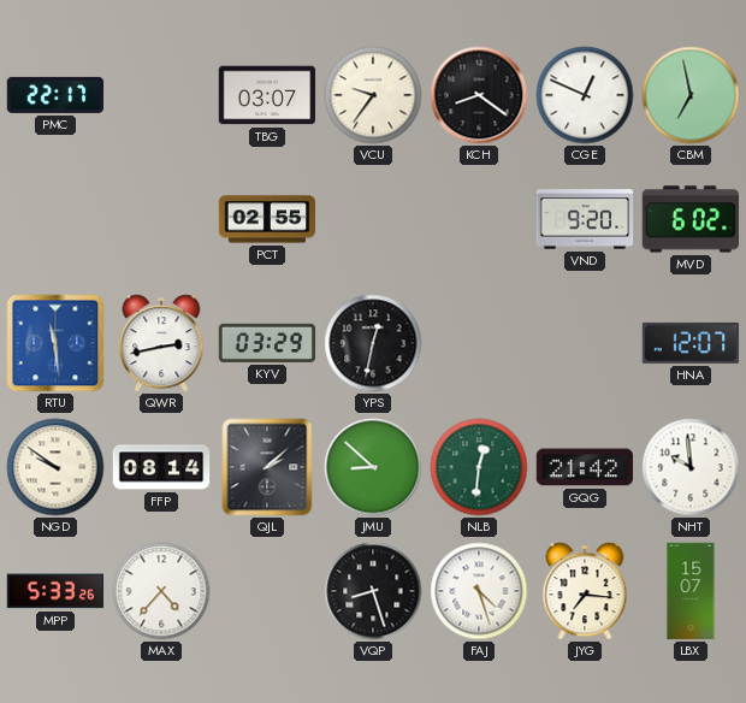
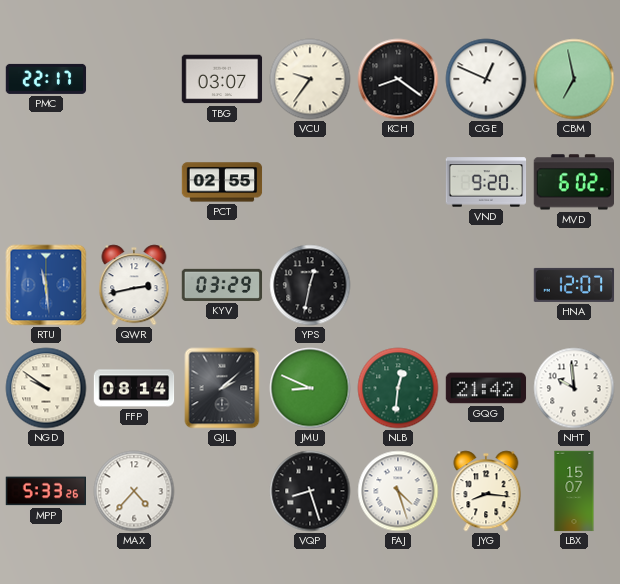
JMU: 8:52 -> 8:49 (310, 388)
JYG: 7:16 -> 8:16 (486, 491)
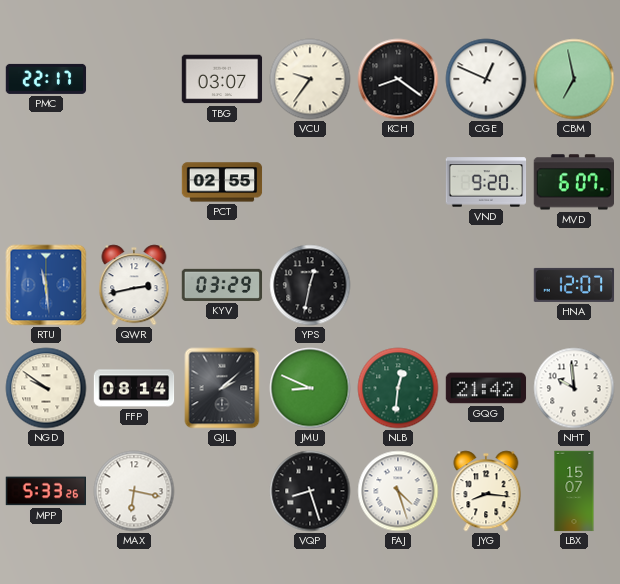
MVD: 6:02 -> 6:07 (573, 182)
MAX: 4:37 -> 6:17 (134, 491)
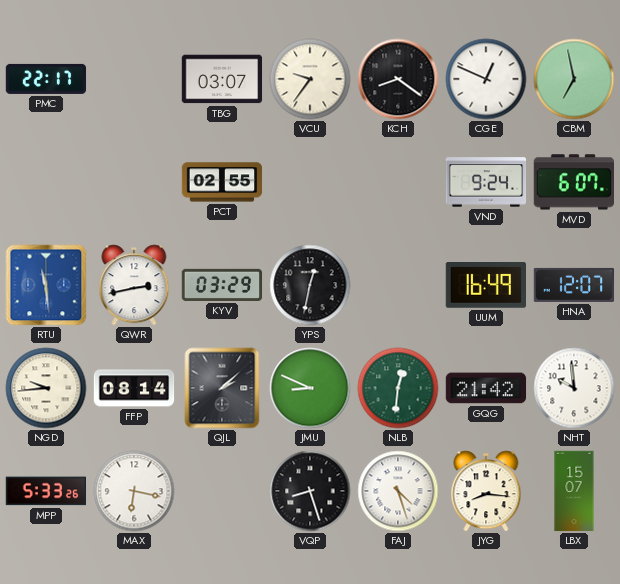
VND: 9:20 -> 9:24 (486, 182)
UUM: none -> 16:49 (485, 286)
NGD: 9:51 -> 9:44 (46, 388)
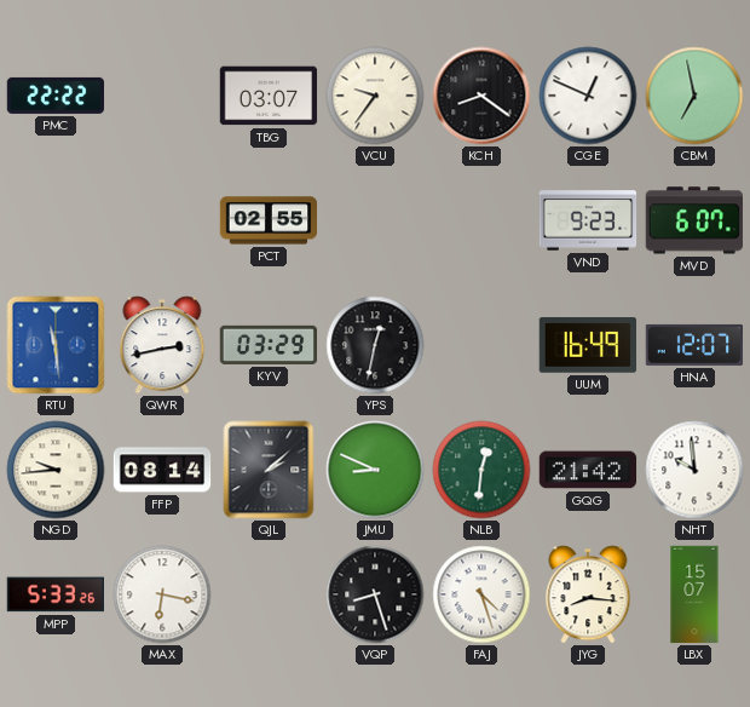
PMC: 22:17 -> 22:22 (56, 96)
VND: 9:24 -> 9:23 (588, 220)
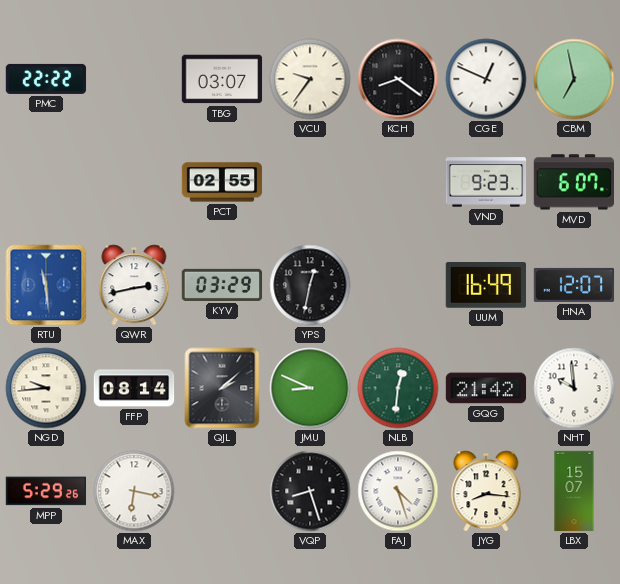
MPP: 5:33 -> 5:29 (45, 491)
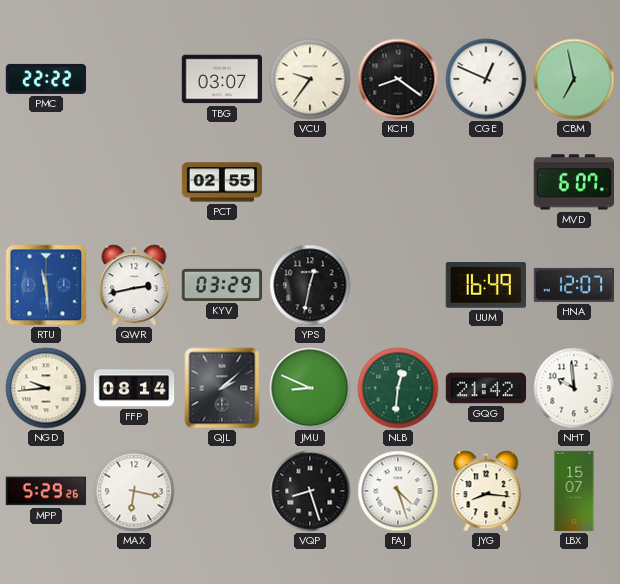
VND: 9:23 -> none (486, 182)
